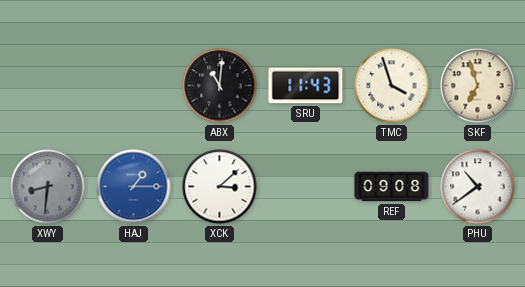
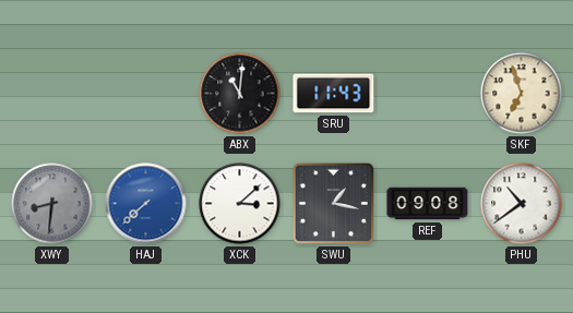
TMC: 3:57 -> none (392, 86)
HAJ: 1:15 -> 7:38 (146, 204)
SWU: none -> 1:17 (333, 203)
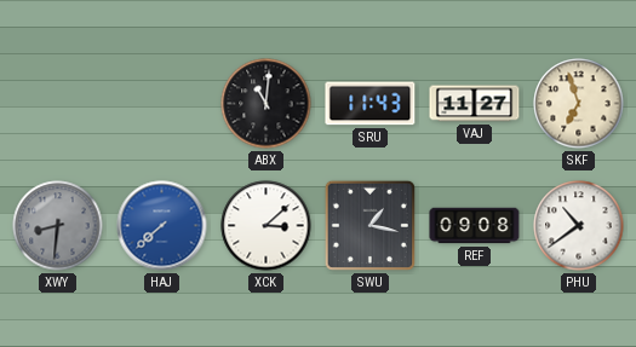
VAJ: none -> 11:27 (475, 104)
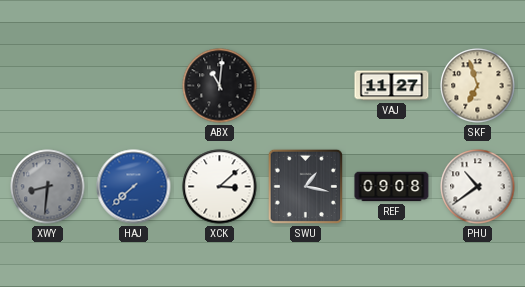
SRU: 11:43 -> none (371, 104)
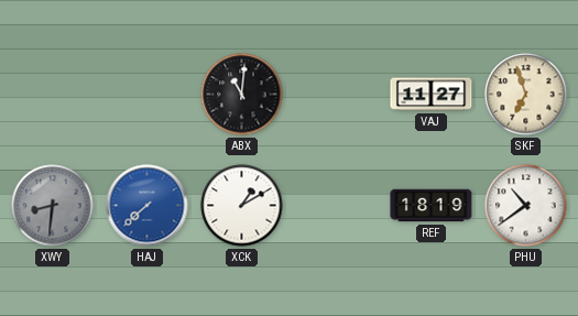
XCK: 3:08 -> 1:10 (242, 206)
SWU: 1:17 -> none (305, 186)
REF: 09:08 -> 18:19 (432, 206)
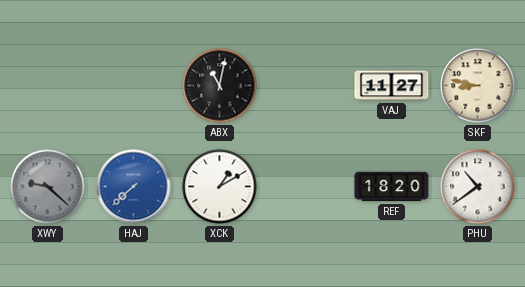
ABX: 11:01 -> 11:02 (220, 86)
SKF: 6:57 -> 8:47 (478, 86)
XWY: 8:31 -> 9:22 (48, 187)
REF: 18:19 -> 18:20 (392, 187)
